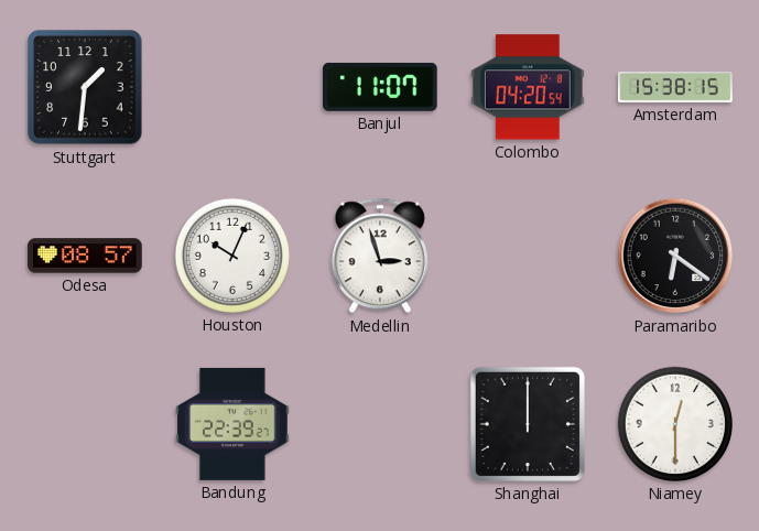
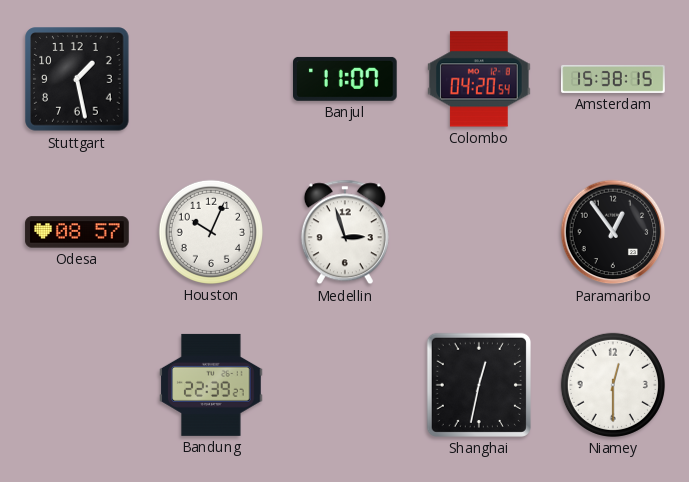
Stuttgart: 1:31 -> 1:28 (77, 79)
Paramaribo: 6:21 -> 12:54 (613, 232)
Shanghai: 12:00 -> 12:32 (479, 385)
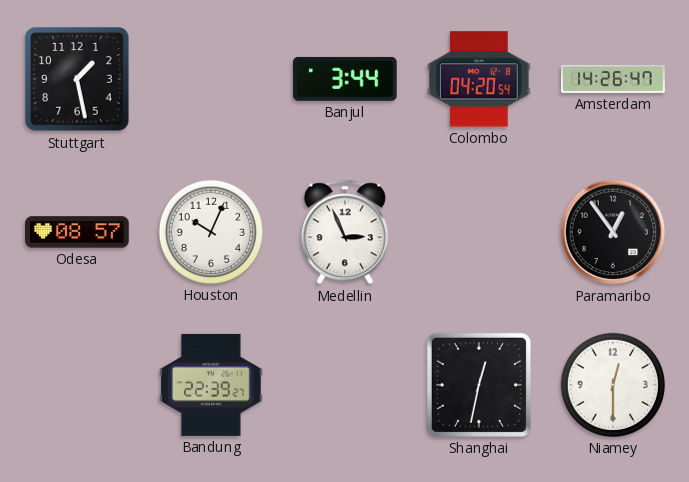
Banjul: 11:07 -> 3:44 (346, 79)
Amsterdam: 15:38 -> 14:26 (613, 79)
Medellin: 2:57 -> 2:56 (345, 232)
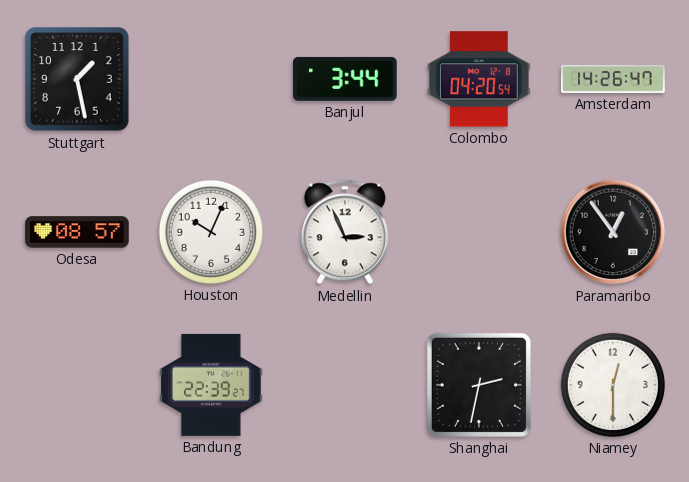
Shanghai: 12:32 -> 2:32 (479, 385)
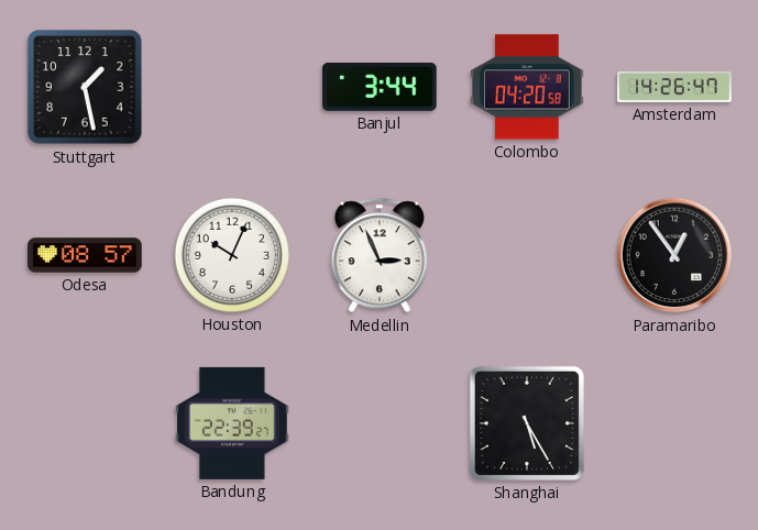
Colombo: 04:20:54 -> 04:20:58 (528, 87)
Shanghai: 2:32 -> 5:25 (527, 423)
Niamey: 12:30 -> none (613, 385)
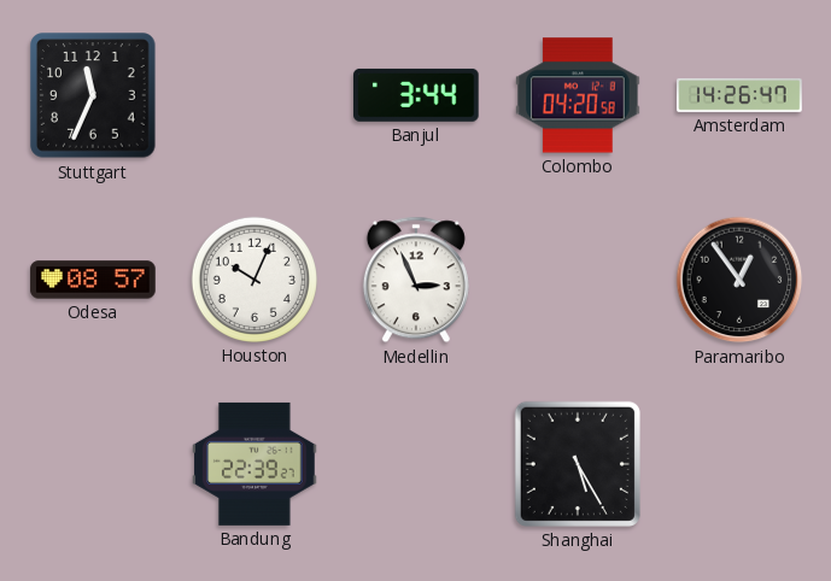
Stuttgart: 1:28 -> 11:34 (93, 95)
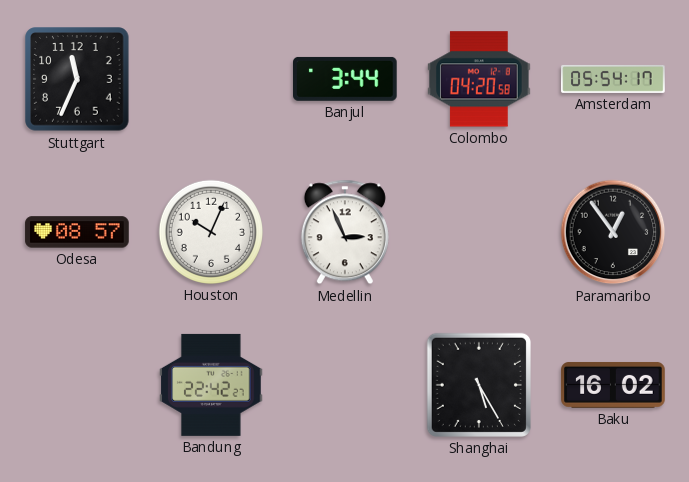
Amsterdam: 14:26 -> 05:54 (613, 79)
Bandung: 22:39 -> 22:42 (211, 385)
Baku: none -> 16:02 (613, 385)
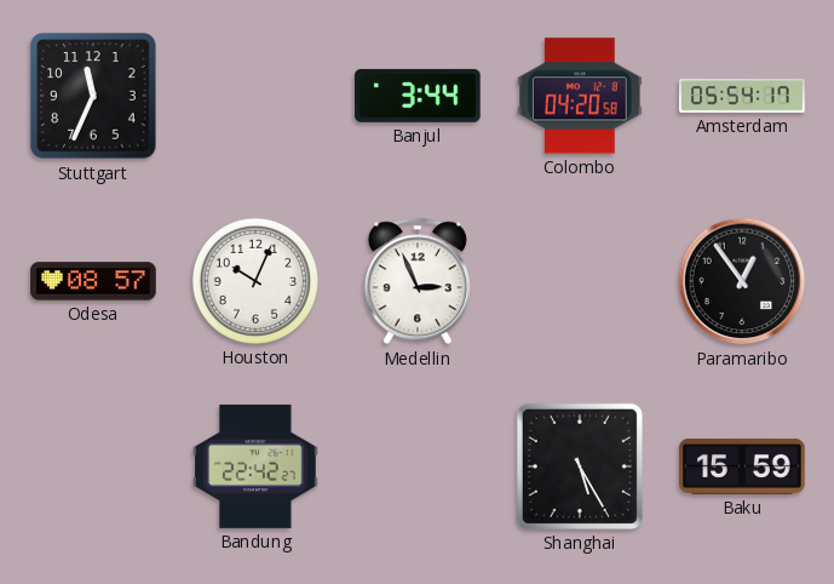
Baku: 16:02 -> 15:59 (742, 466)
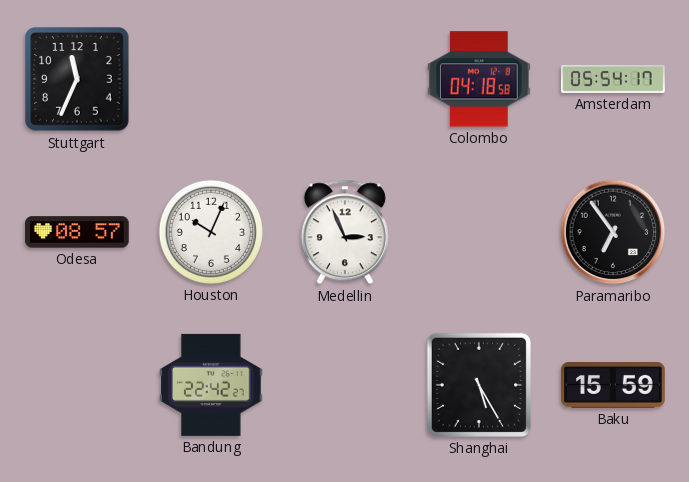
Banjul: 3:44 -> none (419, 96)
Colombo: 04:20 -> 04:18 (480, 79)
Paramaribo: 12:54 -> 6:54 (613, 232)
